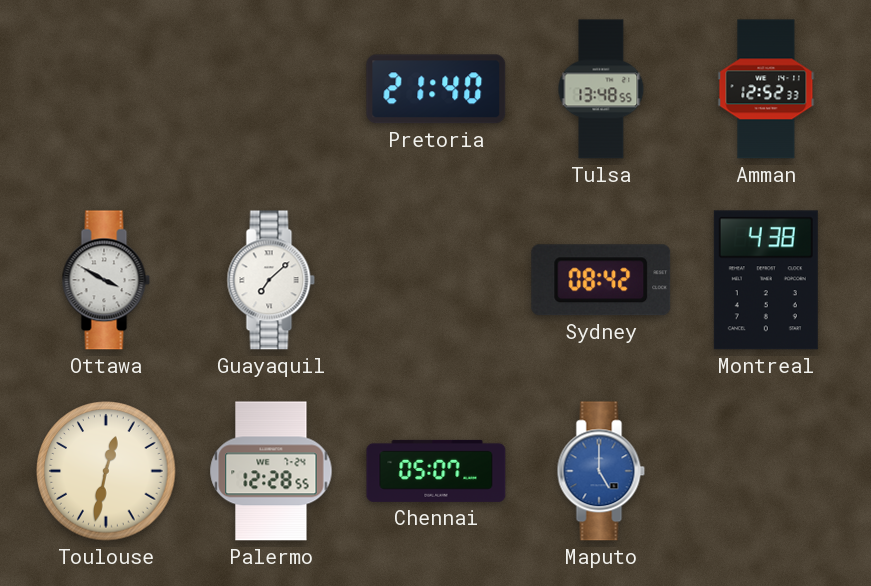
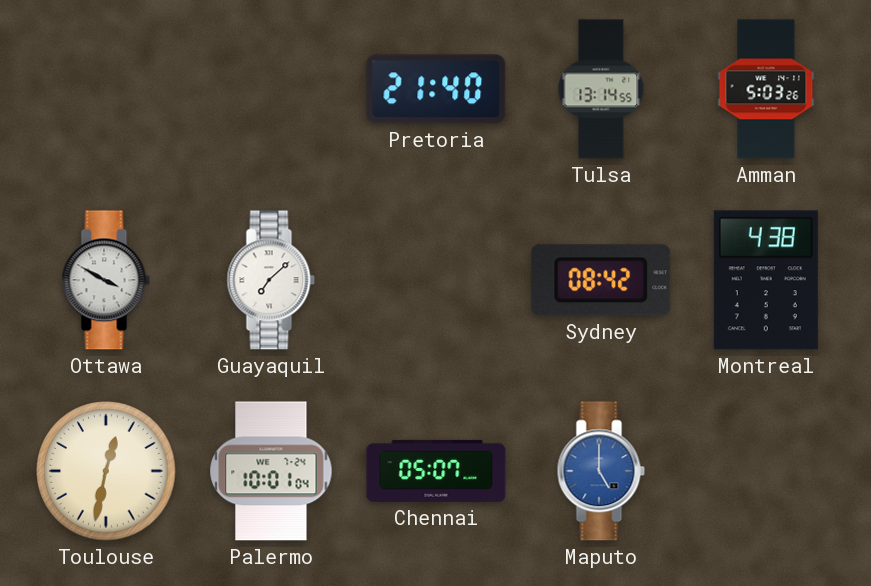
Tulsa: 13:48 -> 13:14 (601, 89)
Amman: 12:52 -> 5:03 (766, 89)
Palermo: 12:28 -> 10:01 (271, 471)
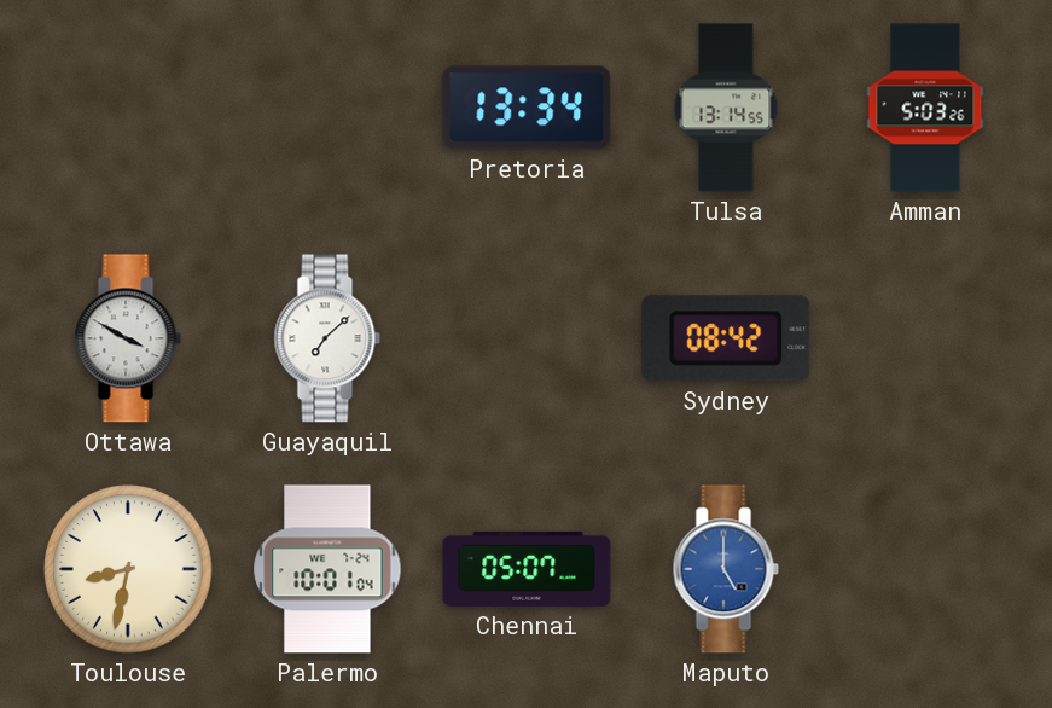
Pretoria: 21:40 -> 13:34 (527, 108)
Montreal: 4:38 -> none (766, 280)
Toulouse: 12:32 -> 8:32 (128, 569)
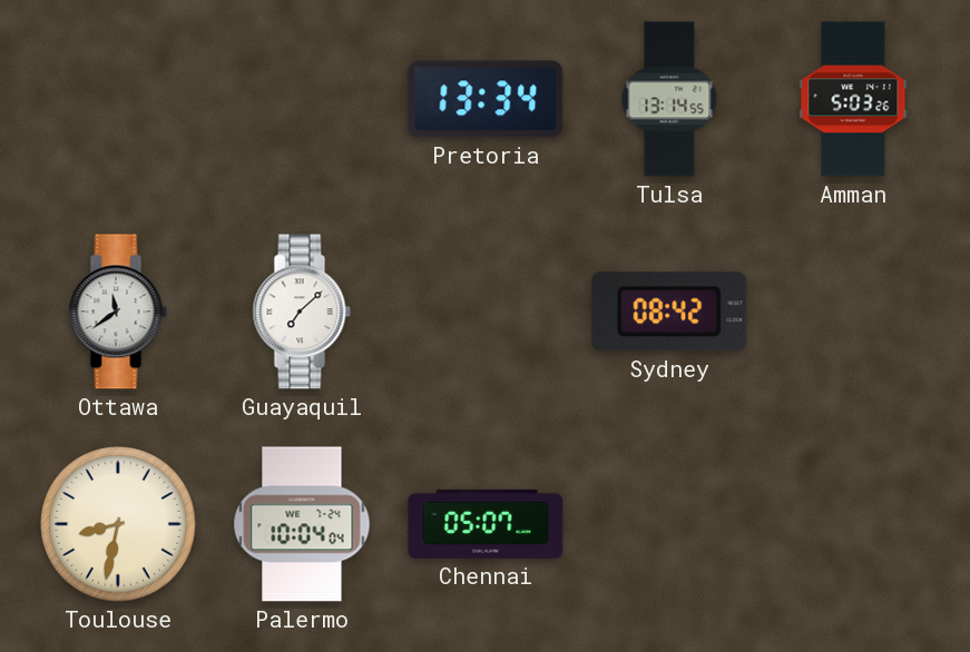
Ottawa: 3:50 -> 11:39 (118, 312)
Palermo: 10:01 -> 10:04 (302, 524)
Maputo: 5:00 -> none (726, 569)
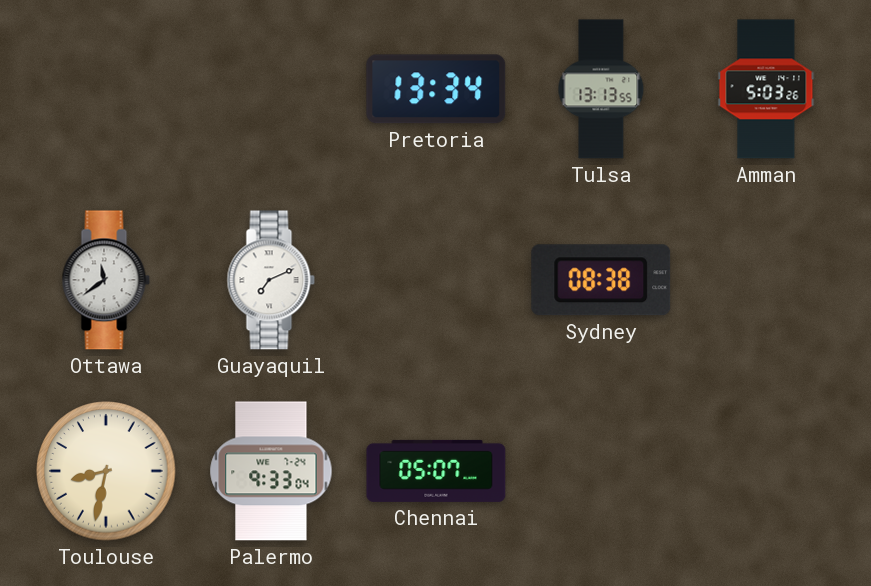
Tulsa: 13:14 -> 13:13 (601, 89)
Guayaquil: 7:08 -> 7:11 (271, 280)
Sydney: 08:42 -> 08:38 (601, 280)
Palermo: 10:04 -> 9:33 (271, 471)
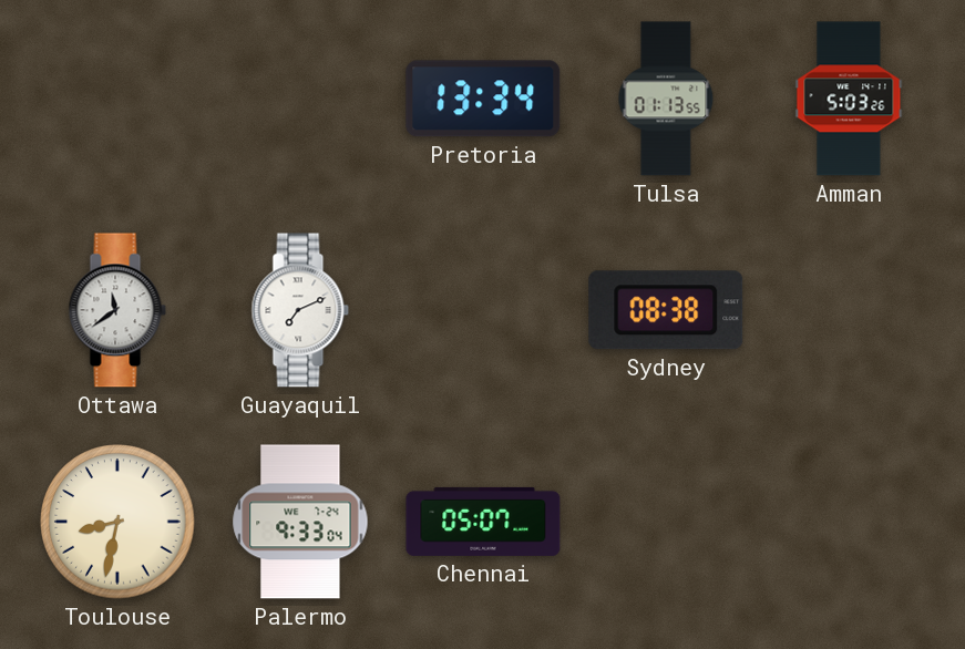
Tulsa: 13:13 -> 01:13 (666, 99)
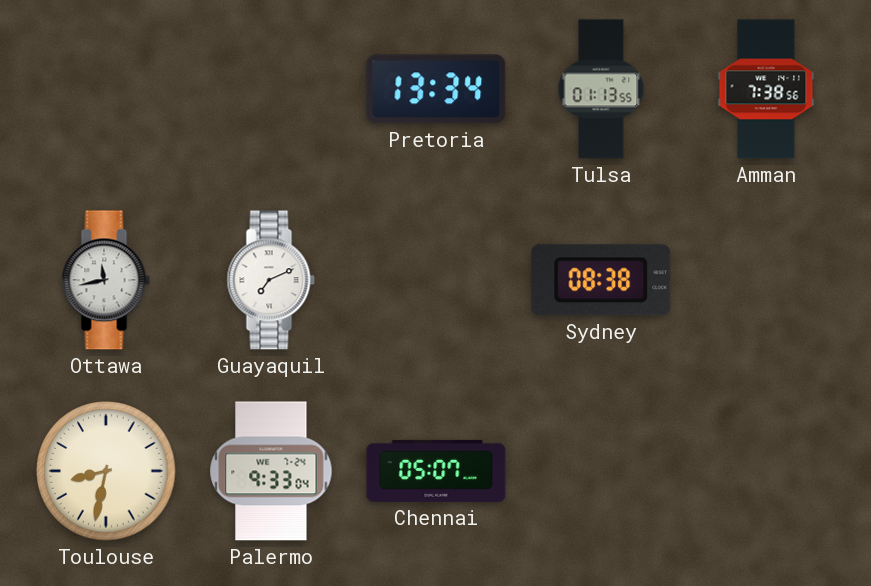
Amman: 5:03 -> 7:38 (766, 89)
Ottawa: 11:39 -> 11:43 (106, 280)
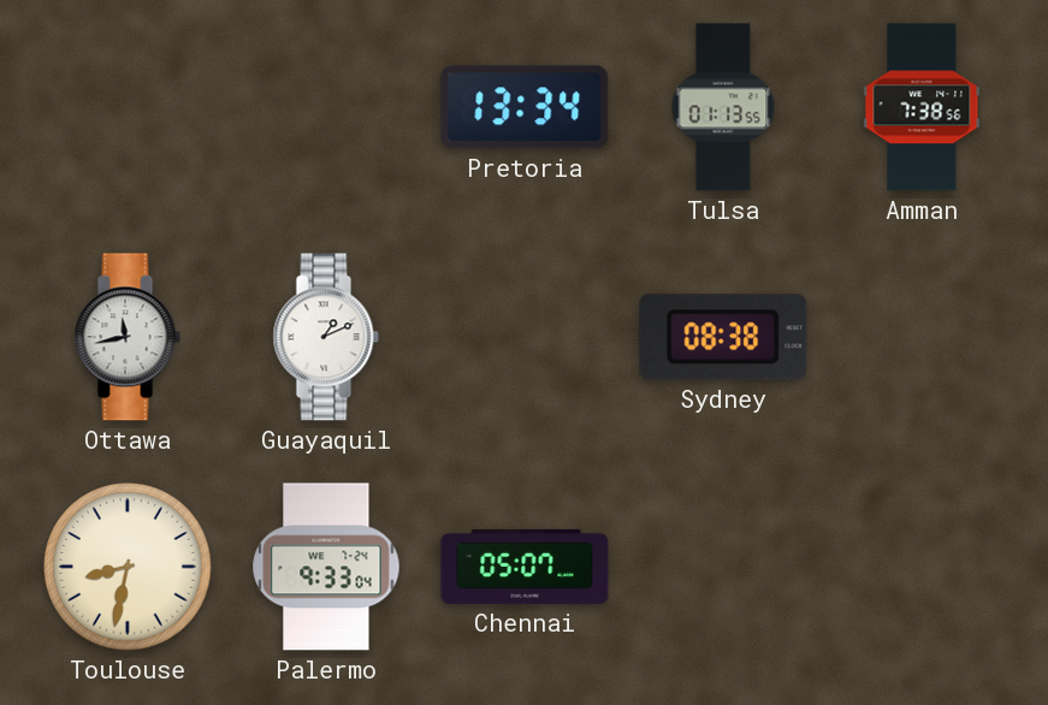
Guayaquil: 7:11 -> 1:11 (326, 337)
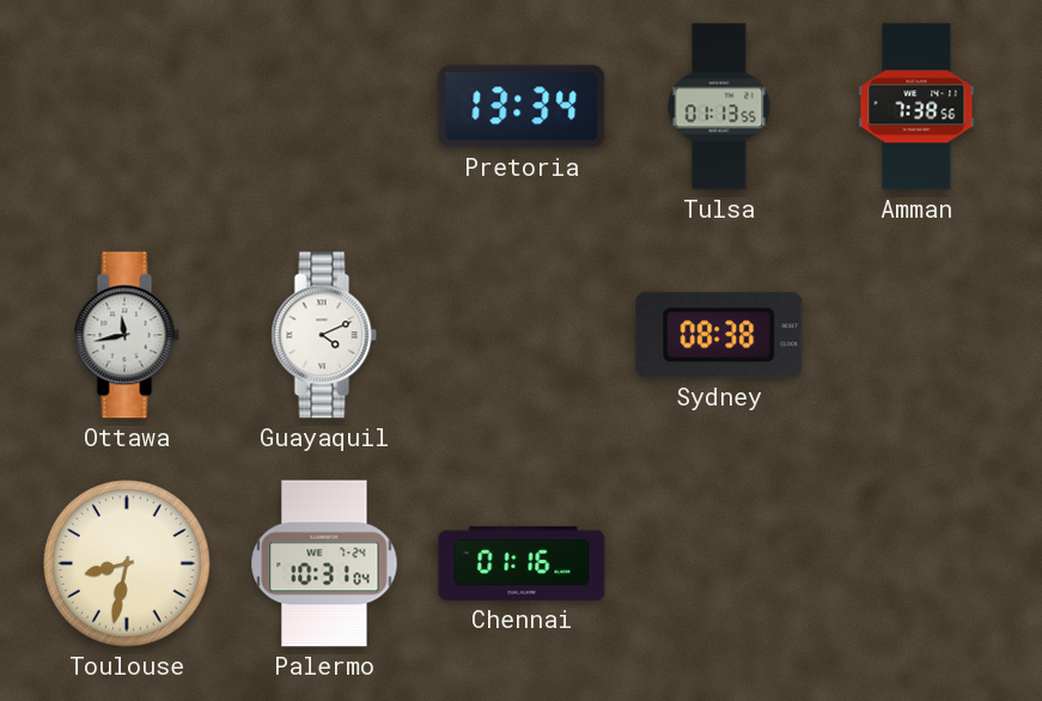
Guayaquil: 1:11 -> 4:11 (324, 335)
Palermo: 9:33 -> 10:31 (324, 563)
Chennai: 05:07 -> 01:16 (522, 563)
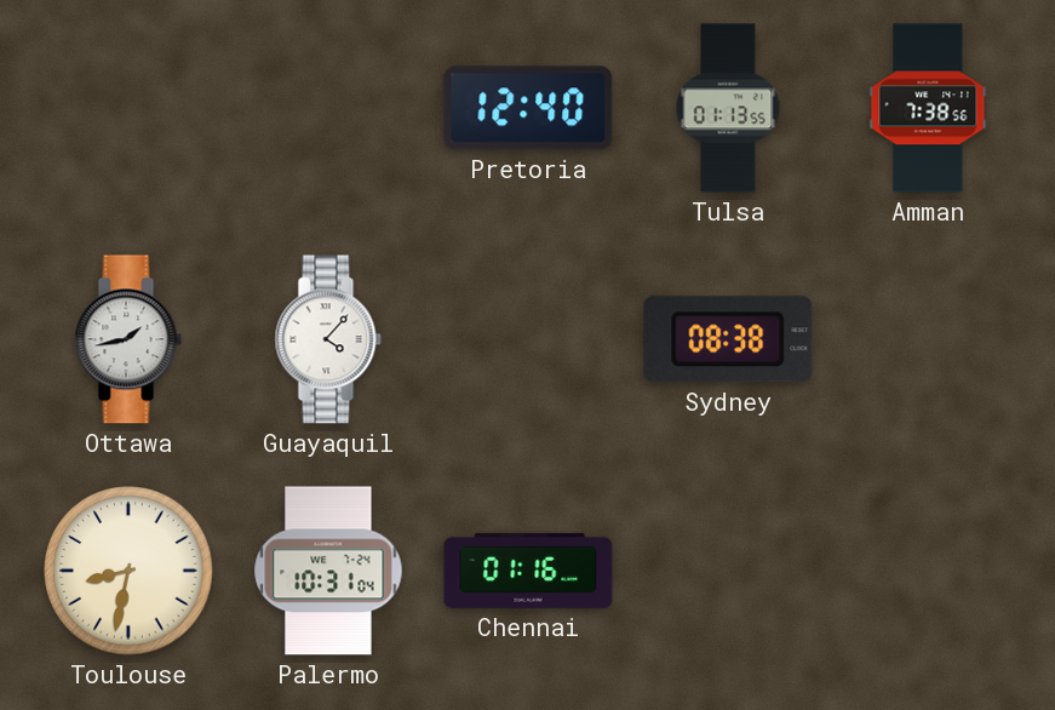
Pretoria: 13:34 -> 12:40 (528, 108)
Ottawa: 11:43 -> 1:43 (128, 339)
Guayaquil: 4:11 -> 4:07 (328, 339)
